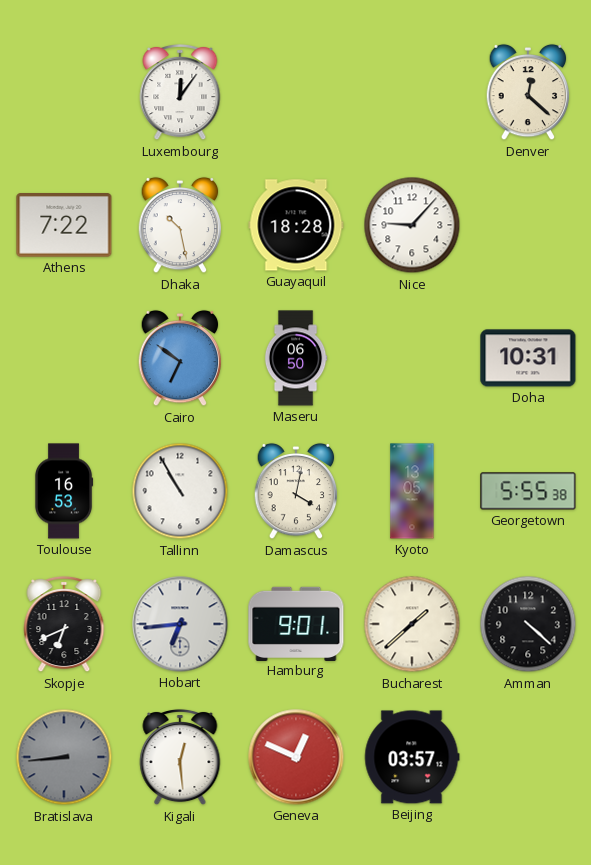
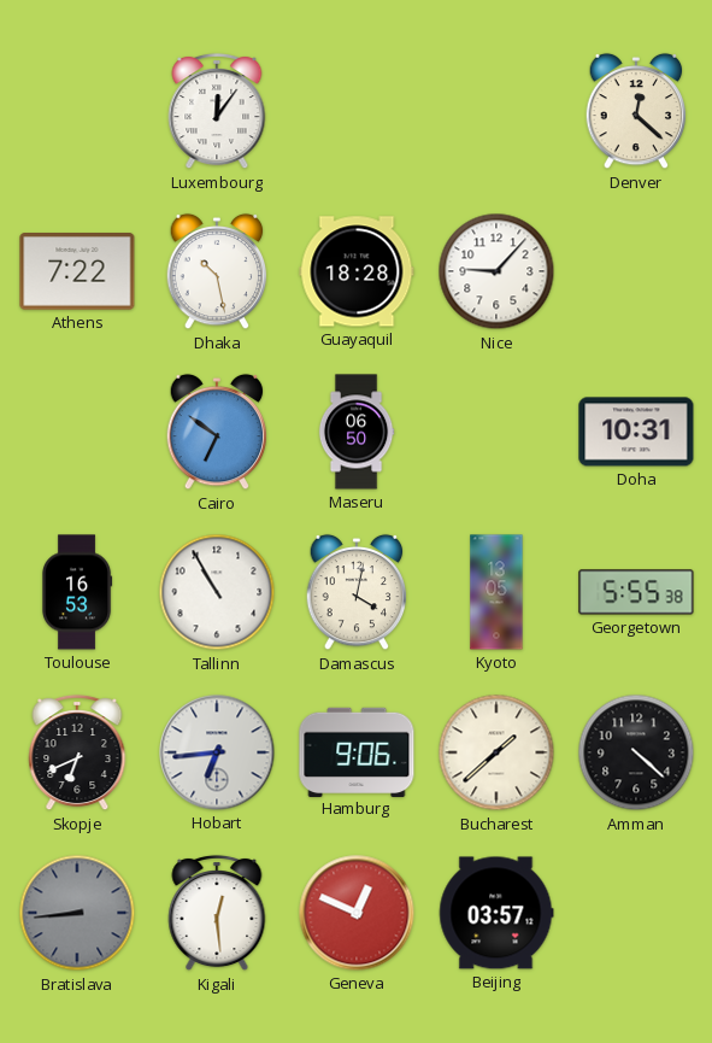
Hamburg: 9:01 -> 9:06 (357, 751)
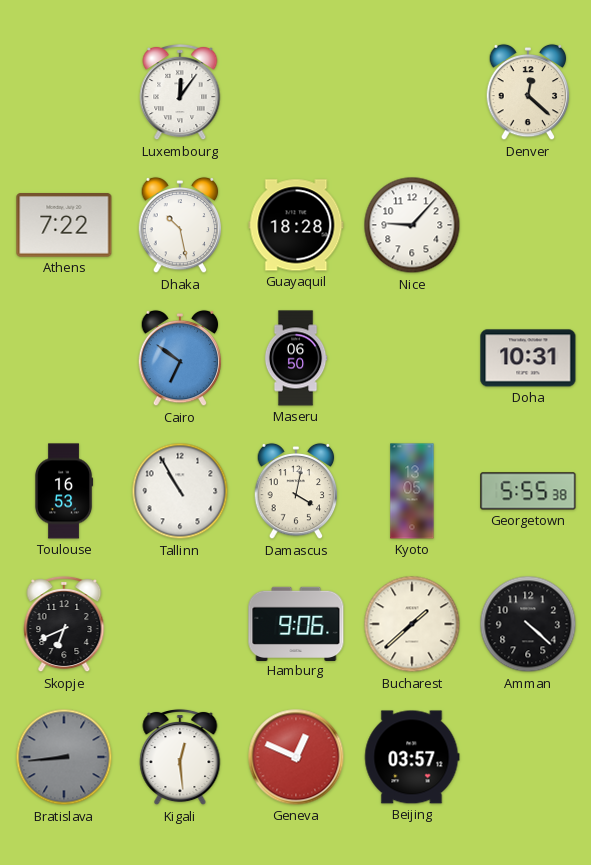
Hobart: 6:44 -> none (217, 752)
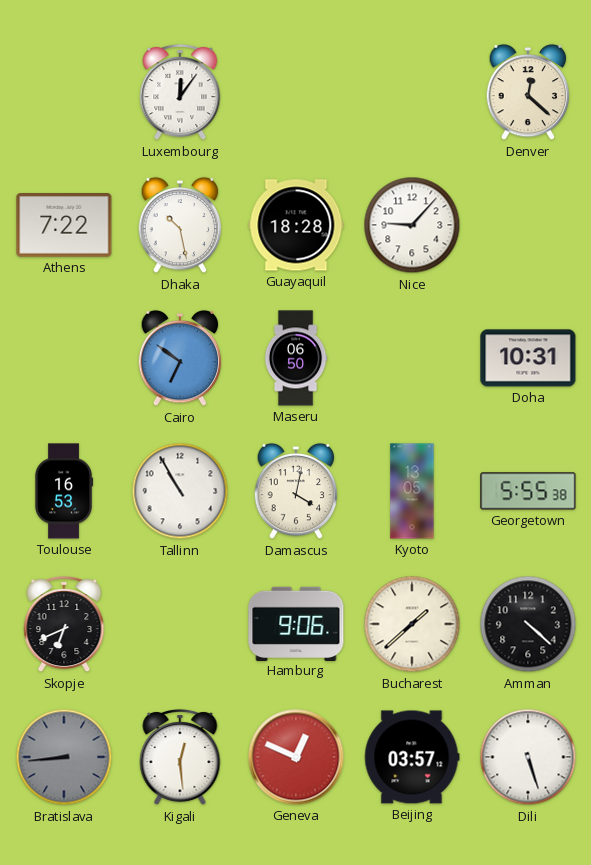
Dili: none -> 5:27 (528, 757)
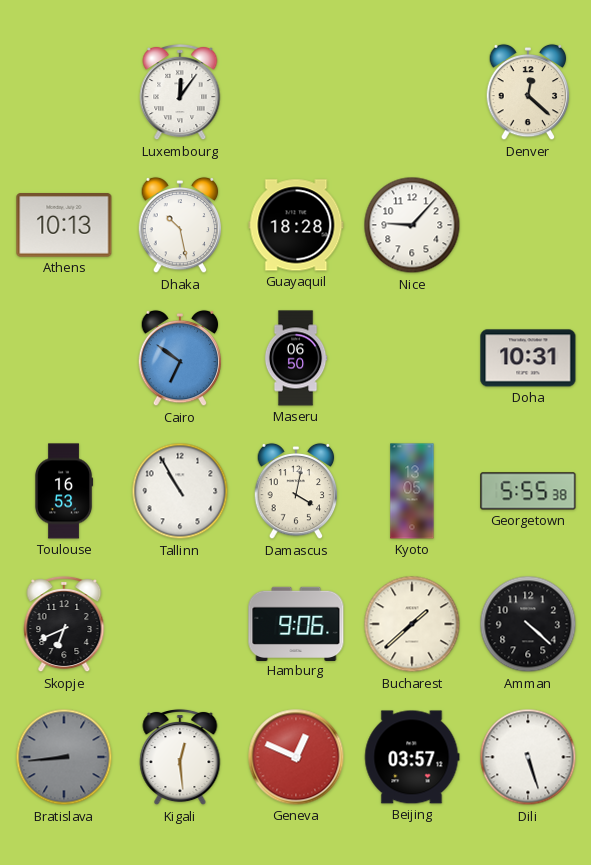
Athens: 7:22 -> 10:13 (64, 225)
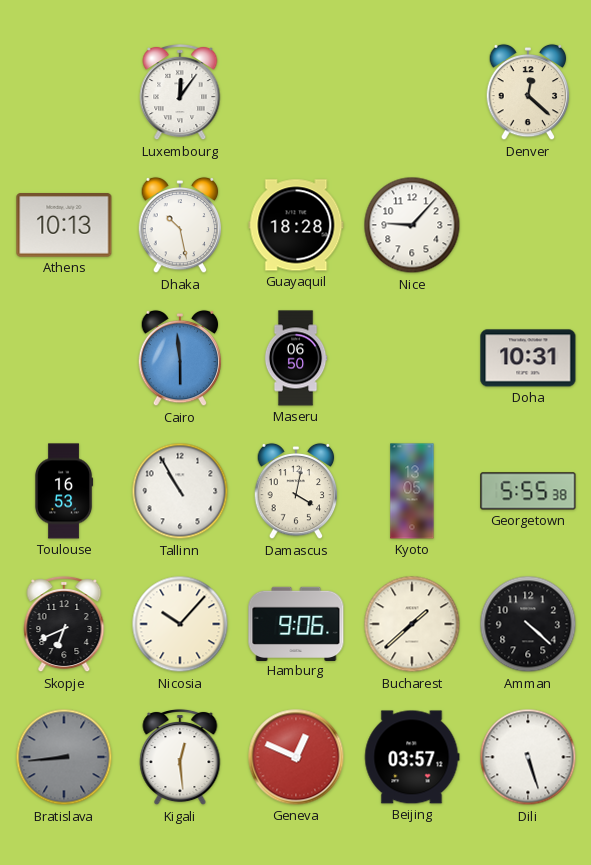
Cairo: 6:51 -> 5:59 (180, 358)
Nicosia: none -> 10:07 (180, 624)
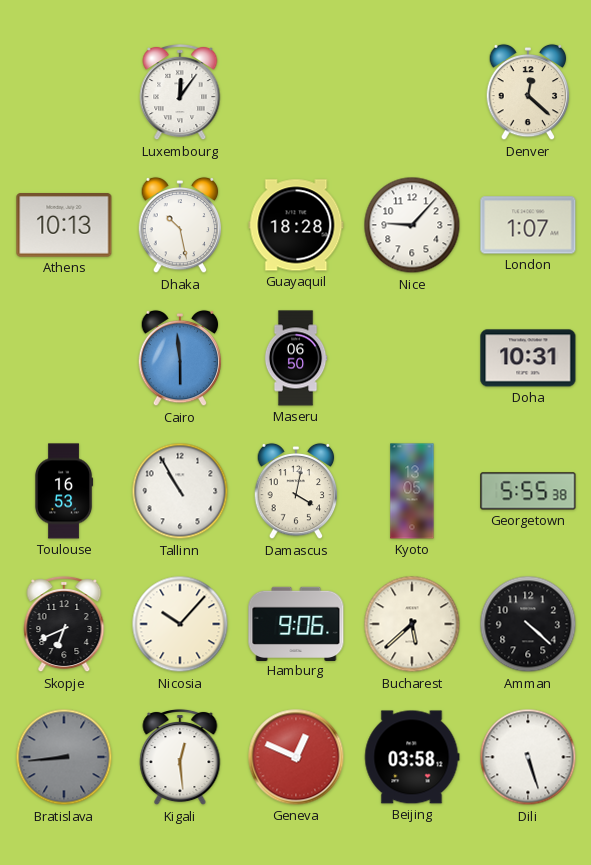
London: none -> 1:07 (528, 225)
Bucharest: 1:38 -> 5:38 (412, 624)
Beijing: 03:57 -> 03:58 (412, 757)
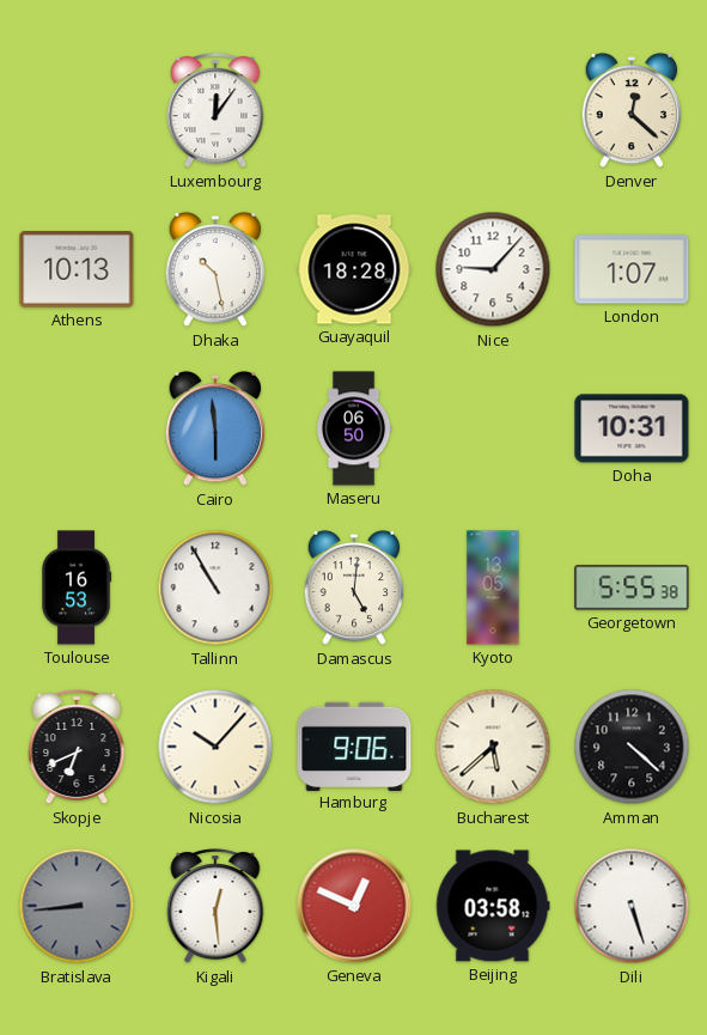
Damascus: 4:02 -> 5:01 (354, 587)
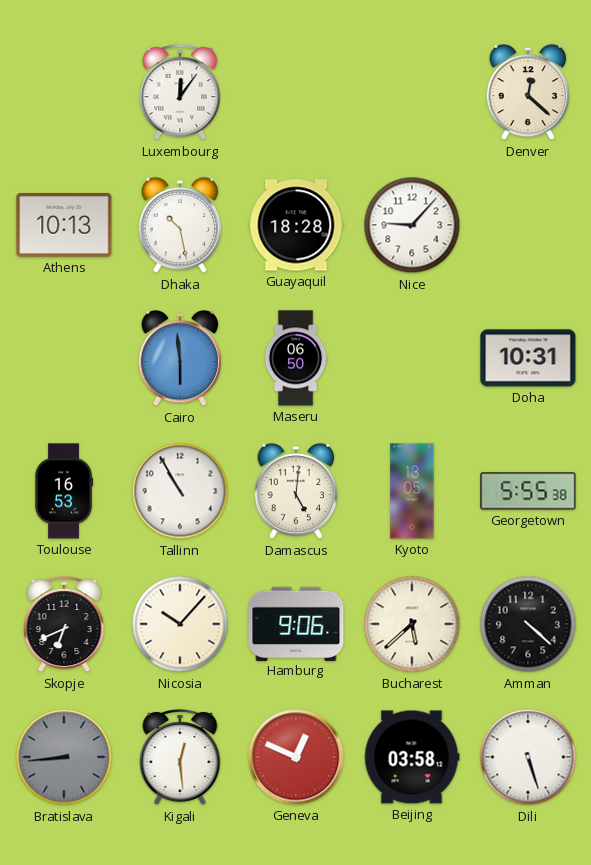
London: 1:07 -> none (632, 269)
